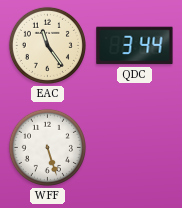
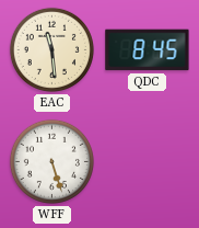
EAC: 11:24 -> 11:29 (51, 49)
QDC: 3:44 -> 8:45 (148, 50)
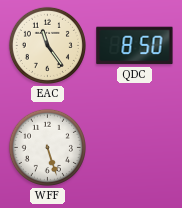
EAC: 11:29 -> 11:24 (47, 45)
QDC: 8:45 -> 8:50 (135, 46)
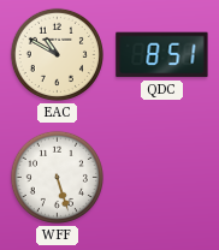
EAC: 11:24 -> 10:50 (57, 54)
QDC: 8:50 -> 8:51 (162, 55)
